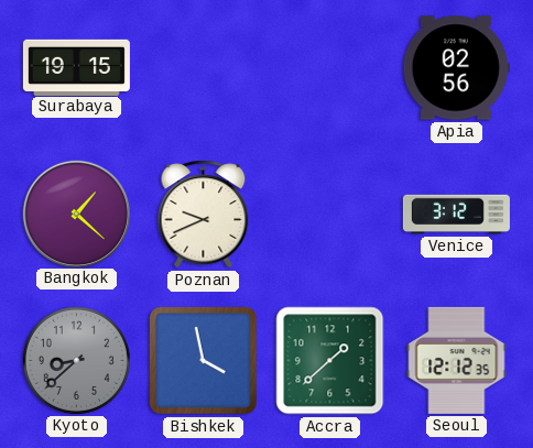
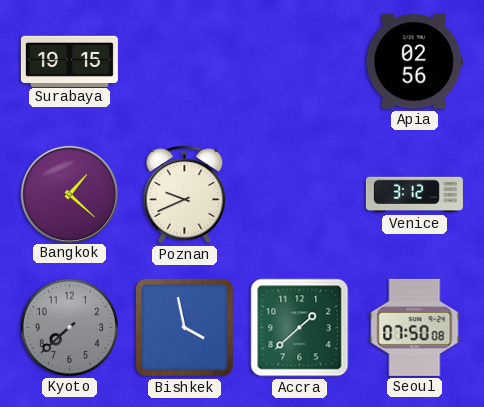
Kyoto: 8:38 -> 7:38 (69, 327)
Seoul: 12:12 -> 07:50 (415, 327)
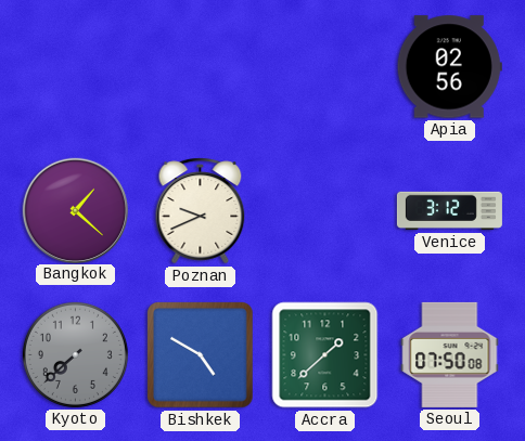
Surabaya: 19:15 -> none (69, 61)
Bishkek: 3:58 -> 4:50 (201, 355)
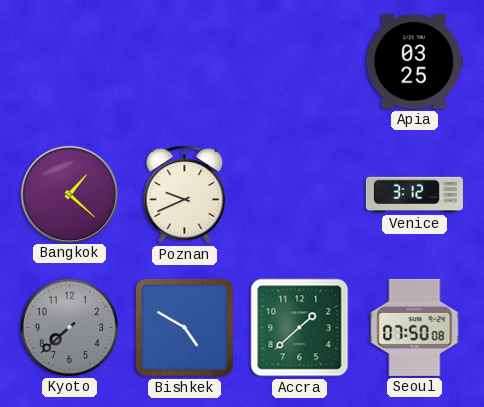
Apia: 02:56 -> 03:25 (414, 62)
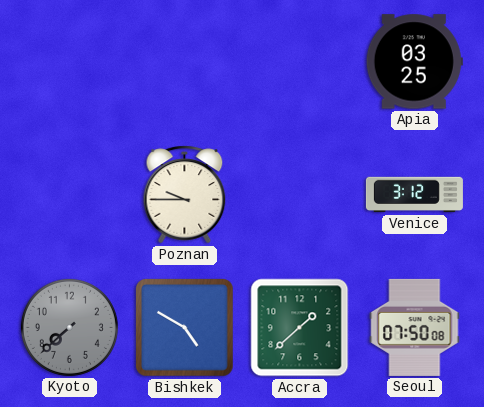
Bangkok: 1:22 -> none (69, 194)
Poznan: 9:41 -> 9:45 (185, 195)
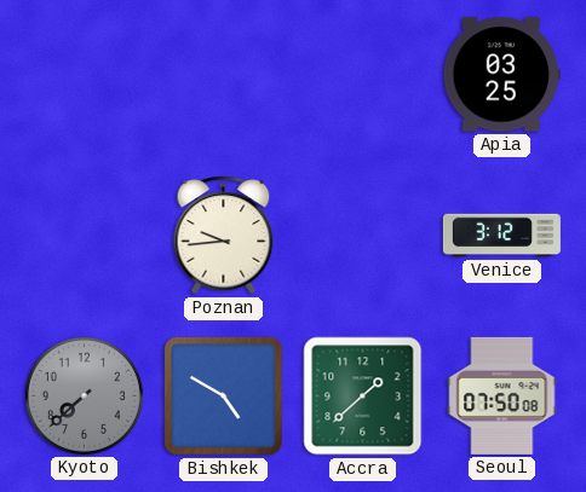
Poznan: 9:45 -> 9:44 (224, 236)
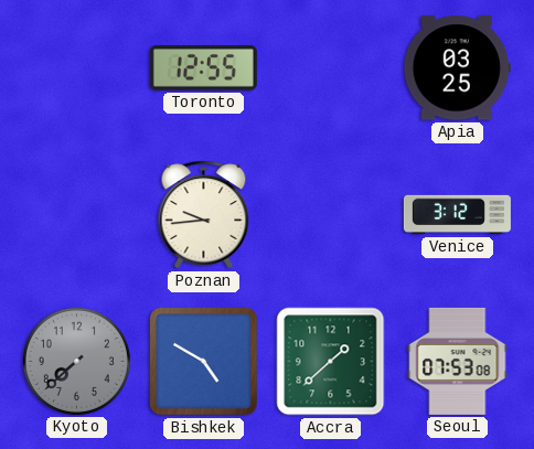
Toronto: none -> 12:55 (203, 68)
Seoul: 07:50 -> 07:53 (458, 361)
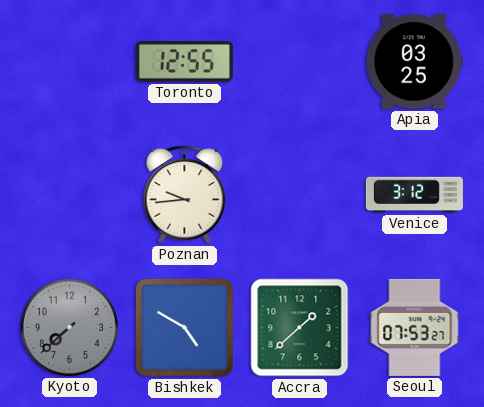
Seoul: 07:53:08 -> 07:53:27 (415, 327)
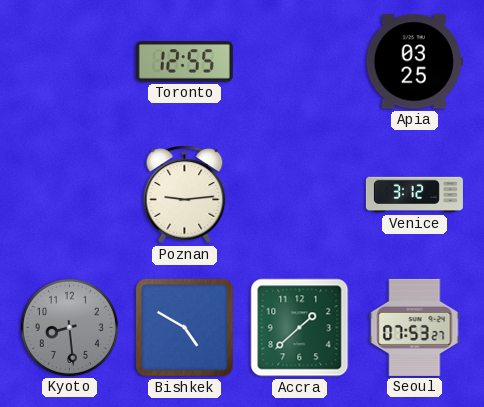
Poznan: 9:44 -> 9:14 (185, 195)
Kyoto: 7:38 -> 8:29 (69, 327)
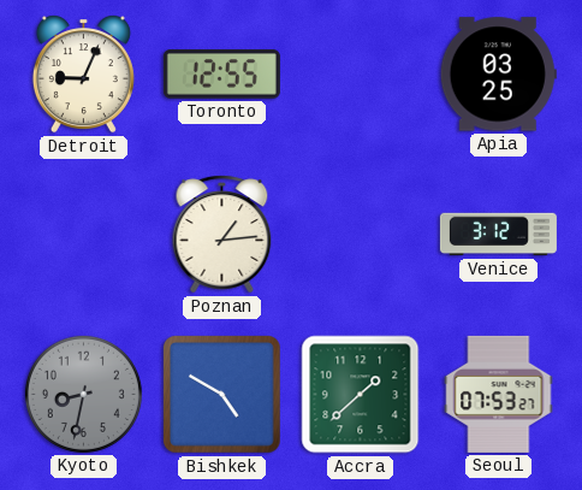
Detroit: none -> 9:04 (83, 75)
Poznan: 9:14 -> 1:14 (222, 235)
Kyoto: 8:29 -> 8:32 (83, 394)
